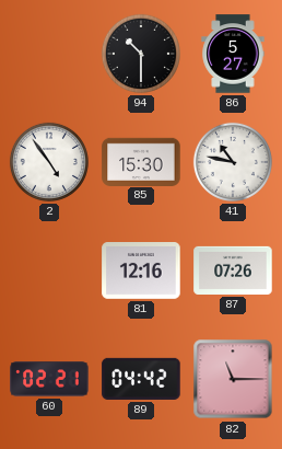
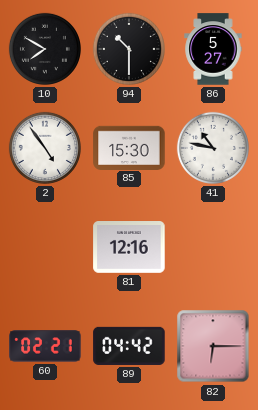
10: none -> 7:50 (45, 49)
87: 07:26 -> none (233, 270)
82: 11:15 -> 6:15 (213, 346)
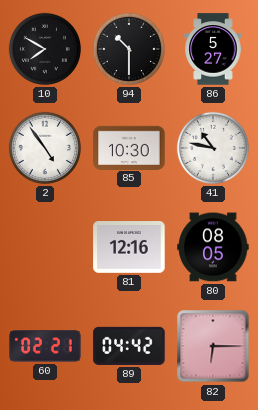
85: 15:30 -> 10:30 (129, 147)
80: none -> 08:05 (213, 247)
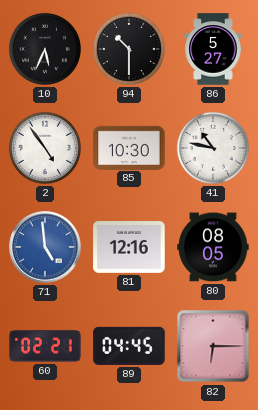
10: 7:50 -> 5:34 (45, 49)
71: none -> 4:59 (45, 247)
89: 04:42 -> 04:45 (129, 346)
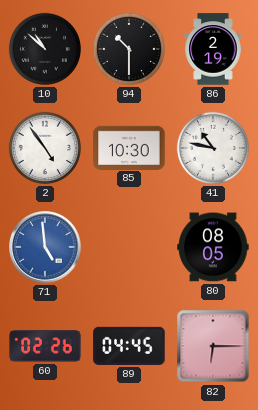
10: 5:34 -> 10:52 (45, 49)
86: 5:27 -> 2:19 (213, 49)
81: 12:16 -> none (129, 248)
60: 02:21 -> 02:26 (45, 346)
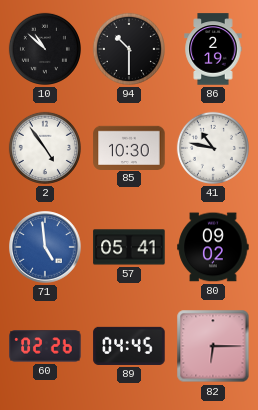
57: none -> 05:41 (129, 247)
80: 08:05 -> 09:02 (213, 247)
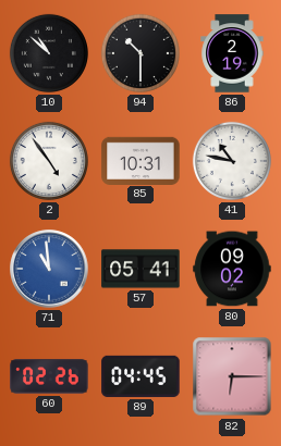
85: 10:30 -> 10:31 (140, 160)
71: 4:59 -> 10:59 (49, 269)
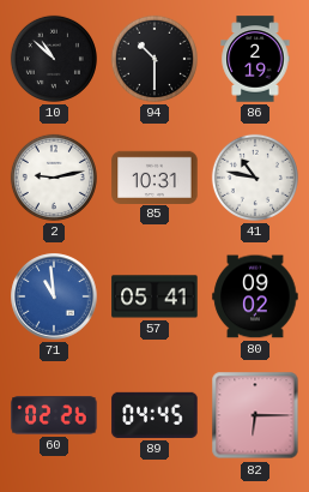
2: 4:54 -> 9:13 (54, 178)
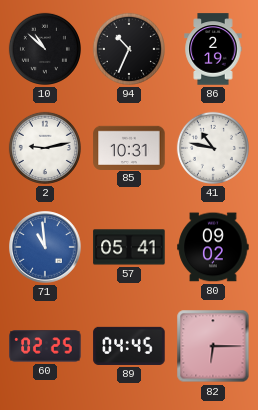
94: 10:30 -> 10:34 (129, 49)
60: 02:26 -> 02:25 (45, 346)
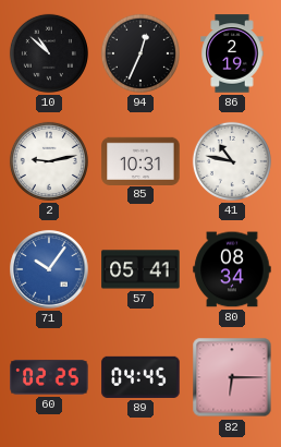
94: 10:34 -> 12:34 (140, 53)
71: 10:59 -> 10:06 (49, 269)
80: 09:02 -> 08:34 (232, 269)
